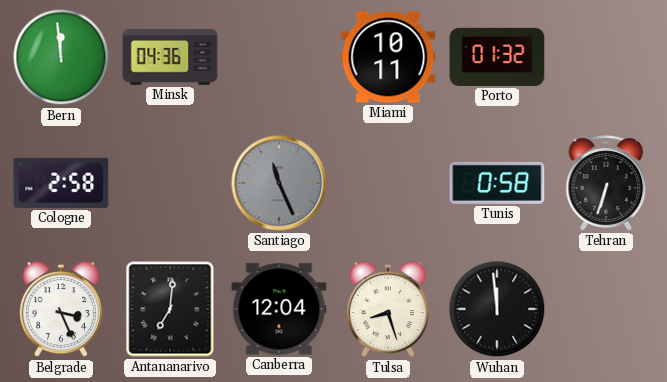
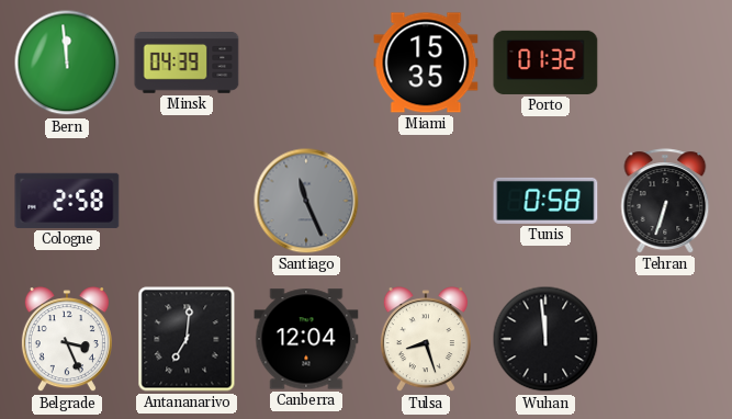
Minsk: 04:36 -> 04:39 (187, 64)
Miami: 10:11 -> 15:35 (426, 63)
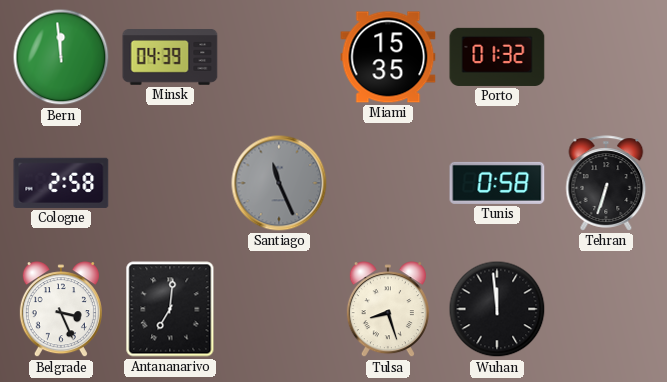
Canberra: 12:04 -> none (306, 339)
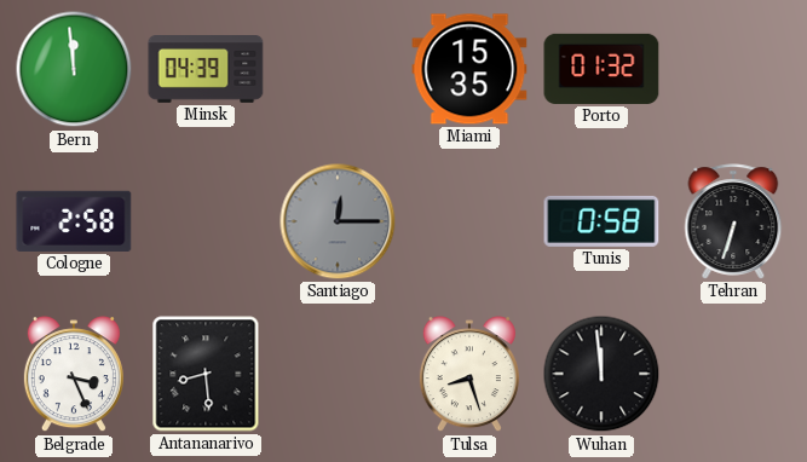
Santiago: 11:26 -> 12:15 (338, 221)
Antananarivo: 7:01 -> 8:29 (206, 374)
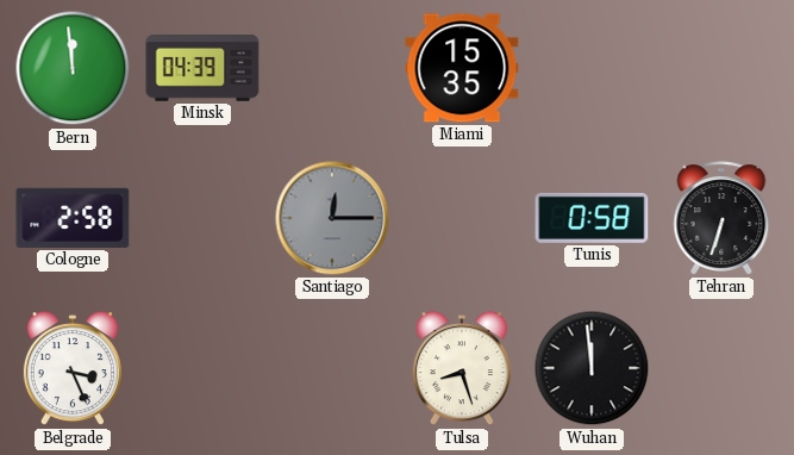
Porto: 01:32 -> none (601, 69)
Antananarivo: 8:29 -> none (206, 374)
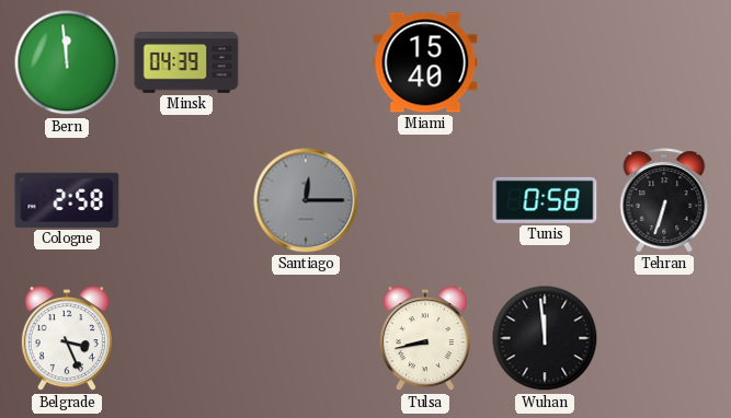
Miami: 15:35 -> 15:40 (425, 62)
Tulsa: 8:27 -> 8:43 (425, 339)
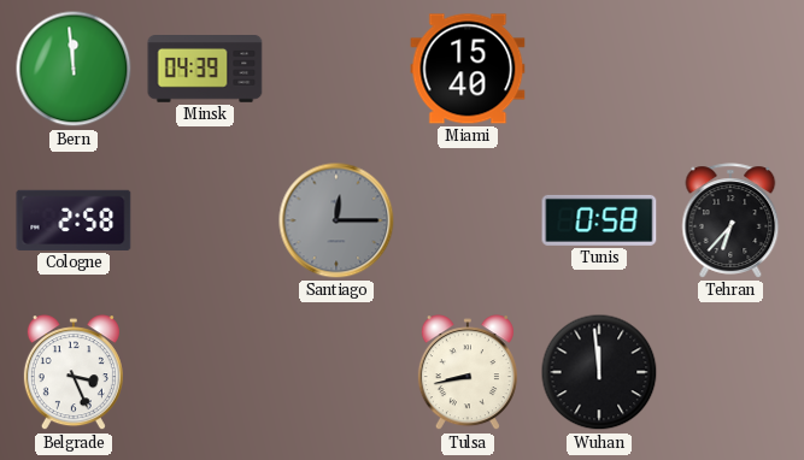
Tehran: 6:33 -> 6:37 (730, 220)
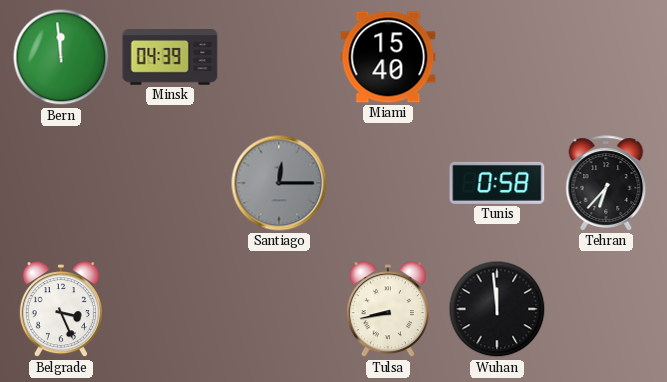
Cologne: 2:58 -> none (74, 220)
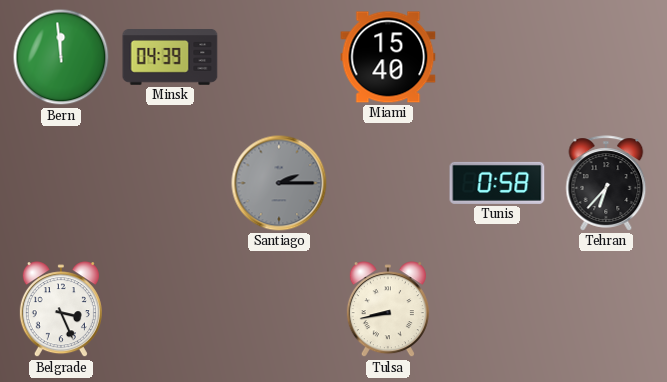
Santiago: 12:15 -> 2:15 (279, 183)
Wuhan: 11:59 -> none (497, 309)
